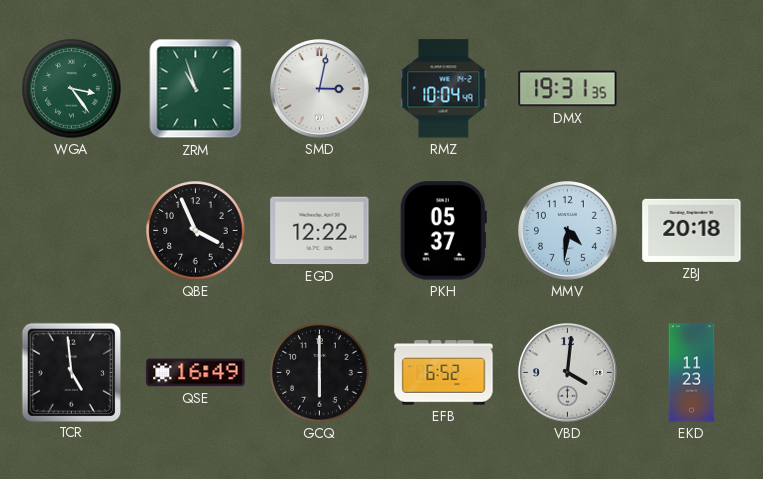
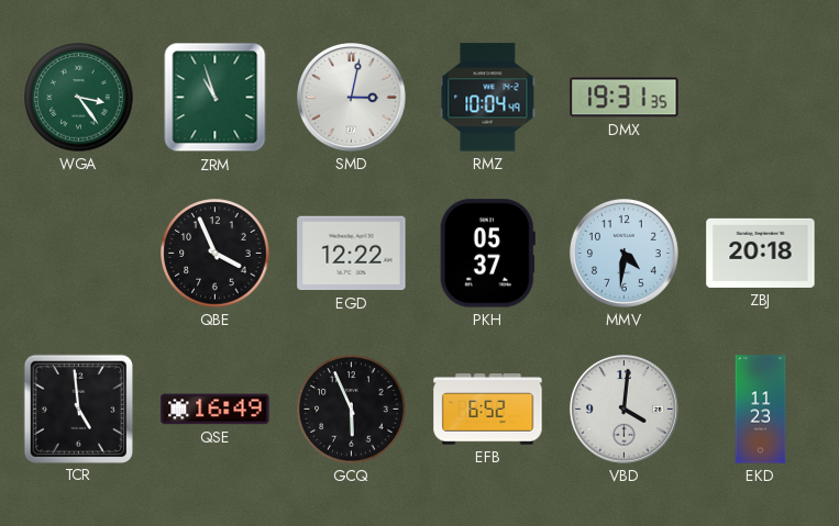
GCQ: 6:00 -> 5:56 (352, 410)
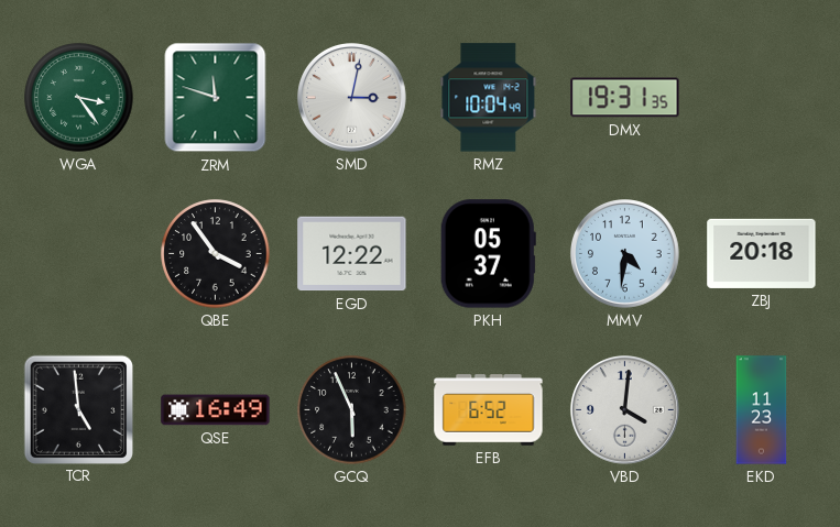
ZRM: 10:57 -> 11:48 (216, 98)
QBE: 3:56 -> 3:54 (216, 254)
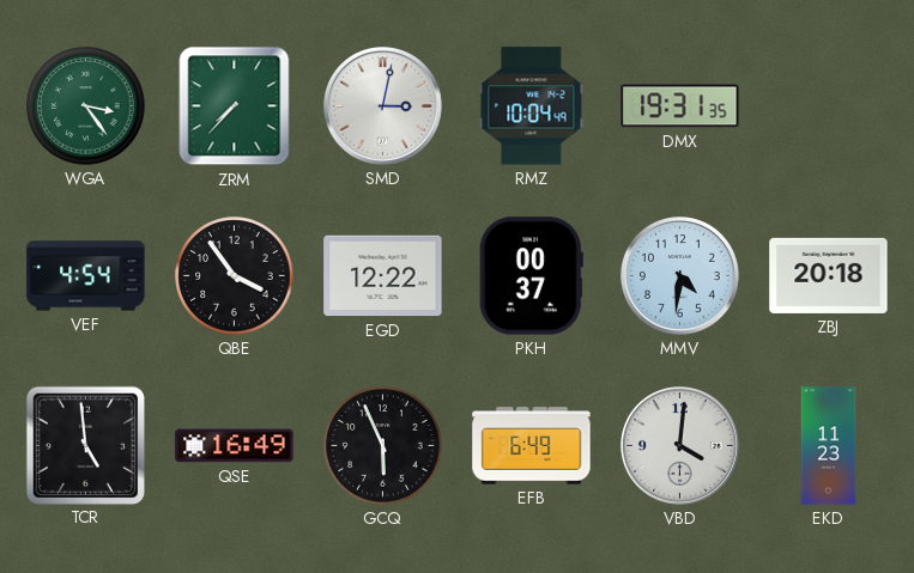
ZRM: 11:48 -> 7:37 (235, 106)
VEF: none -> 4:54 (86, 276)
PKH: 05:37 -> 00:37 (531, 276)
EFB: 6:52 -> 6:49 (532, 446)
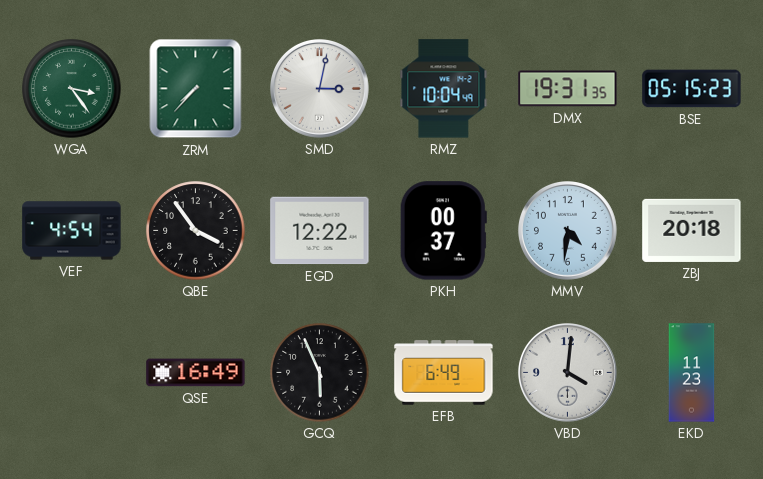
BSE: none -> 05:15 (692, 89)
TCR: 4:59 -> none (85, 445)
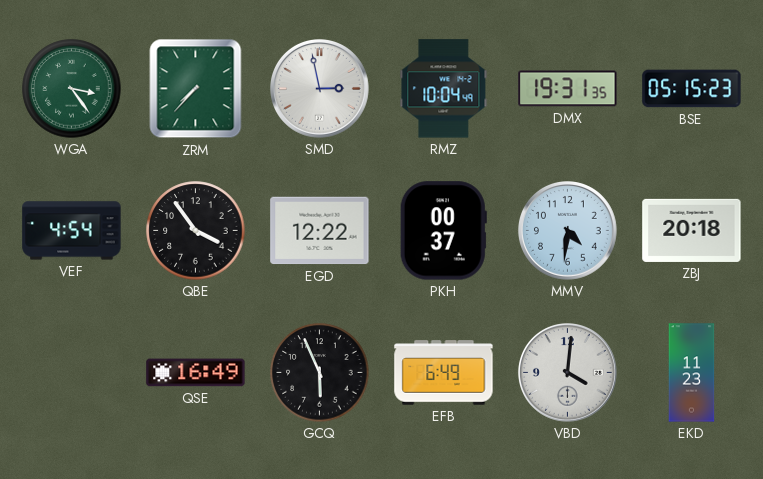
SMD: 3:02 -> 2:58 (320, 89)
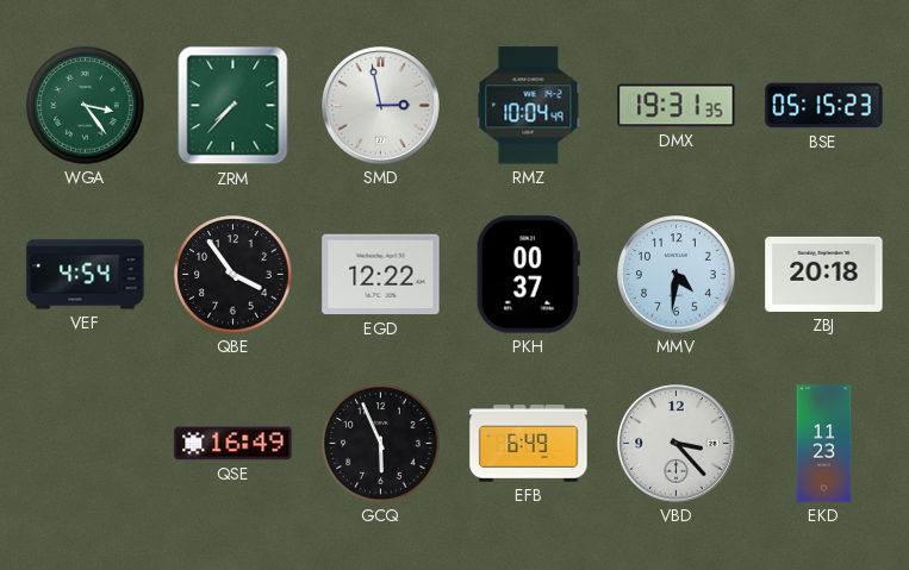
VBD: 4:01 -> 3:23 (677, 444)
